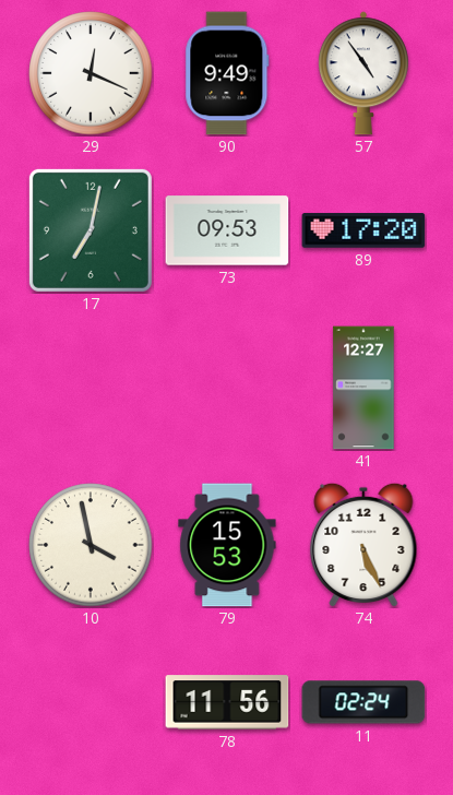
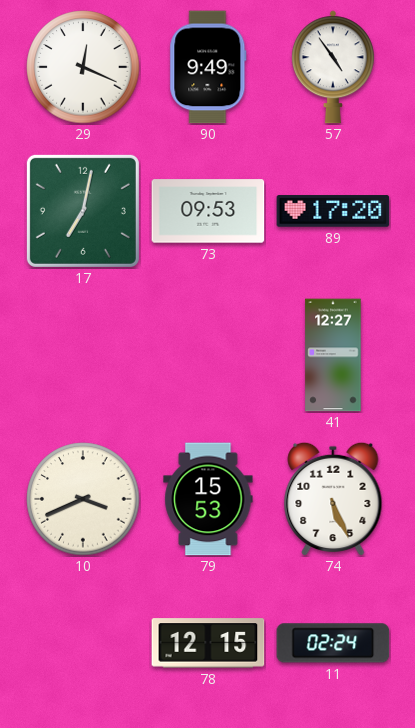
10: 3:58 -> 3:41 (83, 499)
78: 11:56 -> 12:15 (208, 643)
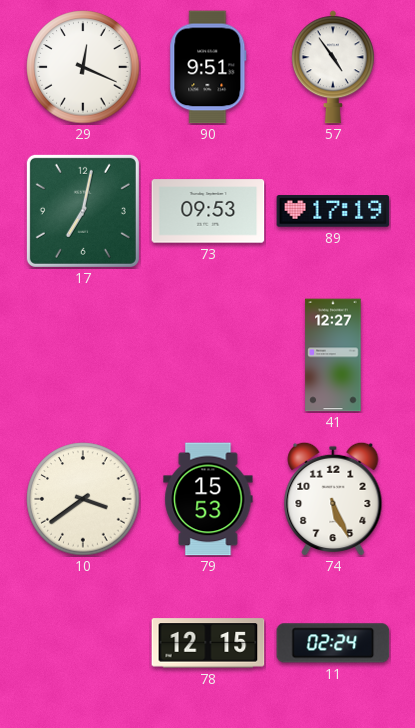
90: 9:49 -> 9:51 (208, 67)
89: 17:20 -> 17:19 (333, 211)
10: 3:41 -> 3:39 (83, 499)
